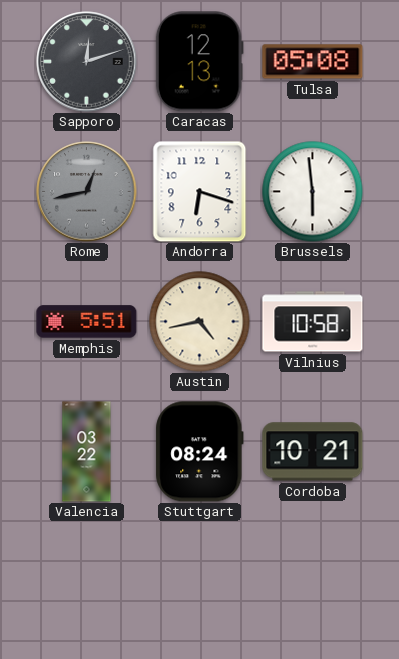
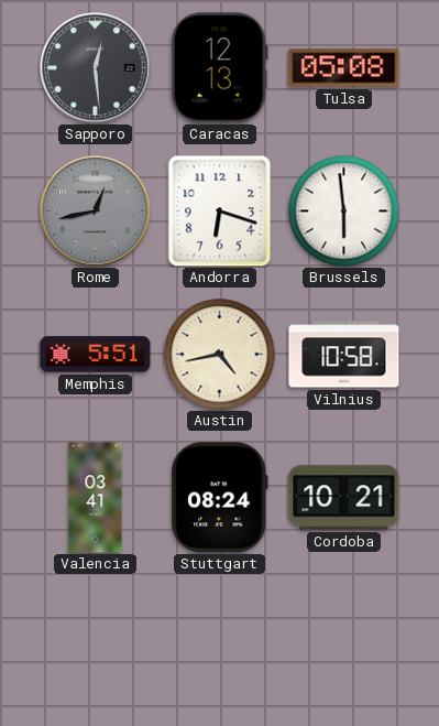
Sapporo: 12:12 -> 12:29 (96, 68)
Valencia: 03:22 -> 03:41 (96, 498)
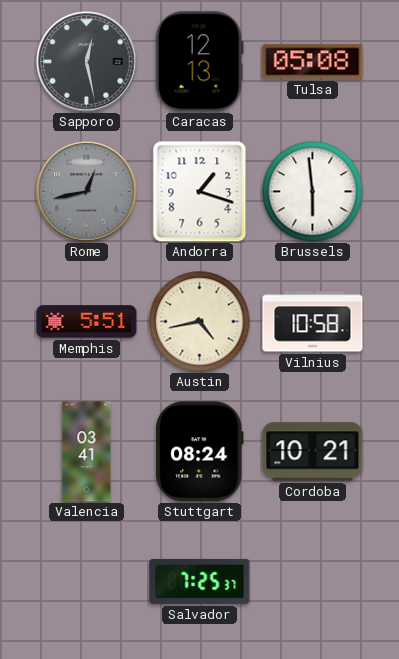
Sapporo: 12:29 -> 12:28 (87, 62)
Andorra: 6:18 -> 1:18 (200, 191)
Salvador: none -> 7:25 (200, 581)
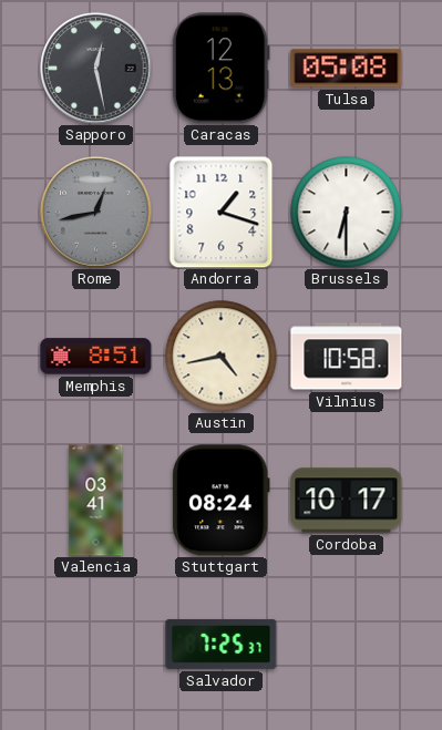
Brussels: 5:59 -> 6:30 (347, 213)
Memphis: 5:51 -> 8:51 (96, 357)
Cordoba: 10:21 -> 10:17 (347, 501)
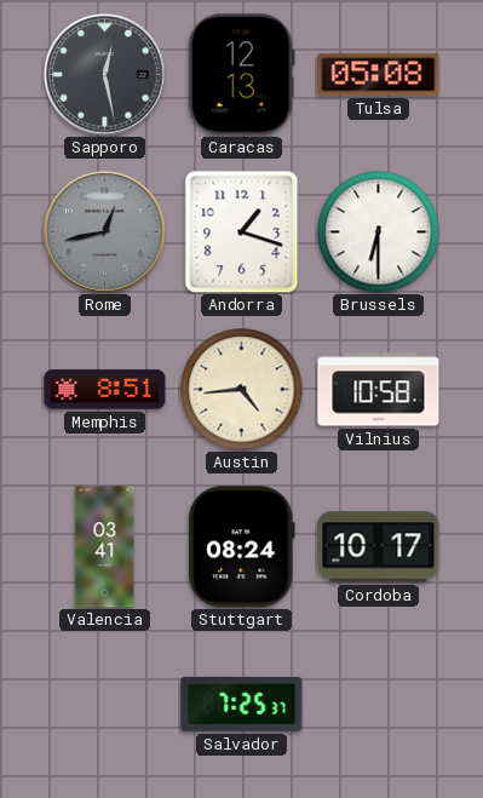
Austin: 4:43 -> 4:44 (242, 390)
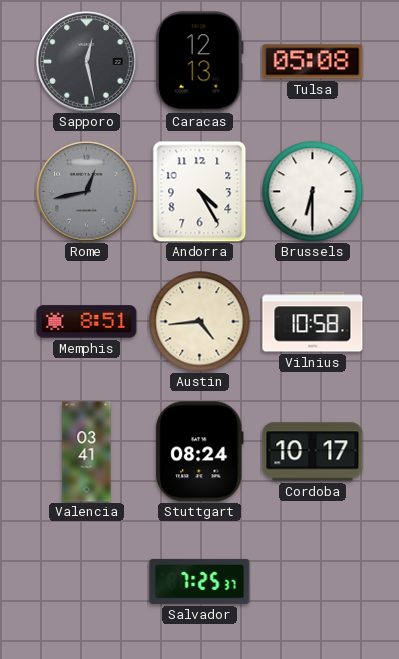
Andorra: 1:18 -> 4:25 (200, 191)
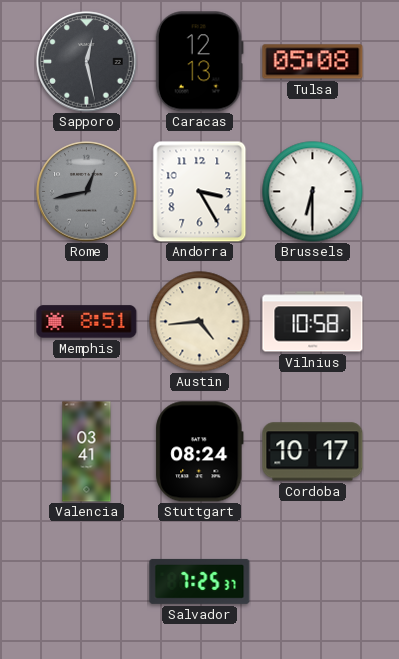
Andorra: 4:25 -> 3:25 (200, 191)
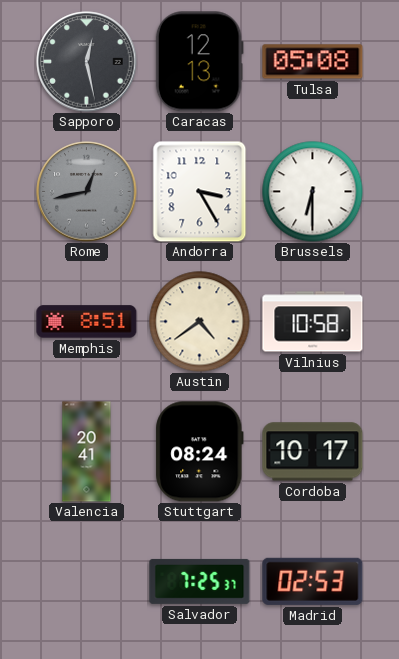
Austin: 4:44 -> 4:39 (200, 322)
Valencia: 03:41 -> 20:41 (87, 452)
Madrid: none -> 02:53 (313, 581)
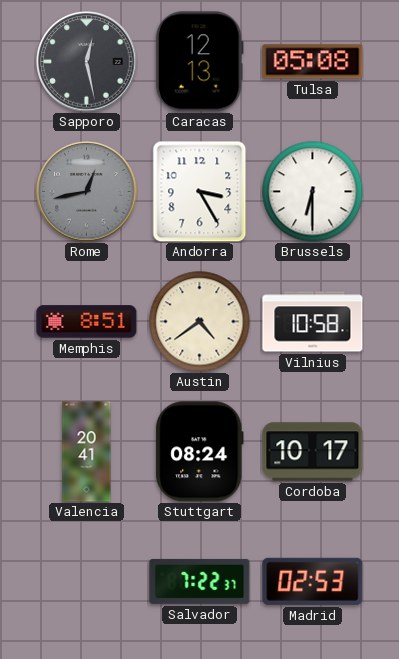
Salvador: 7:25 -> 7:22 (200, 581)
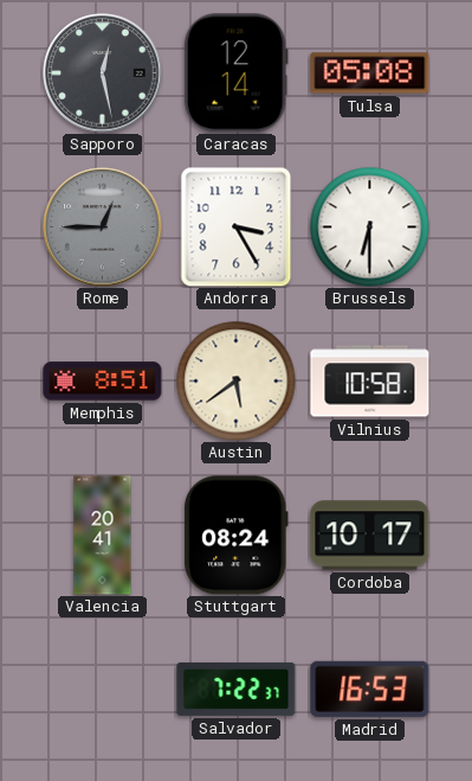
Caracas: 12:13 -> 12:14 (235, 73)
Rome: 12:43 -> 12:45 (103, 228)
Austin: 4:39 -> 5:39 (237, 382)
Madrid: 02:53 -> 16:53 (370, 689)
